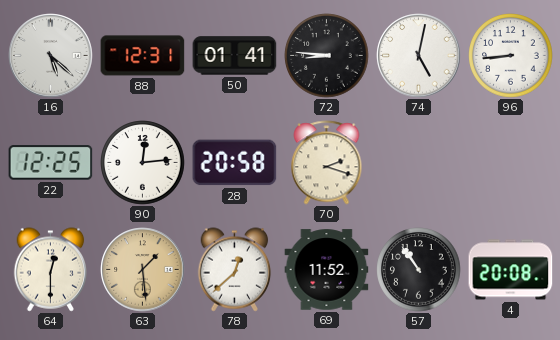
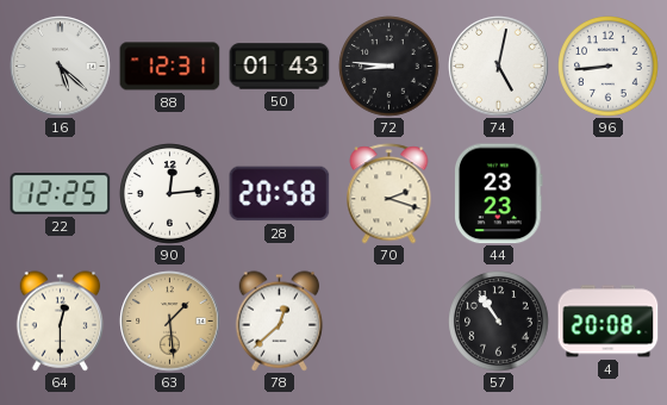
50: 01:41 -> 01:43 (280, 67)
44: none -> 23:23 (499, 194)
69: 11:52 -> none (327, 270)
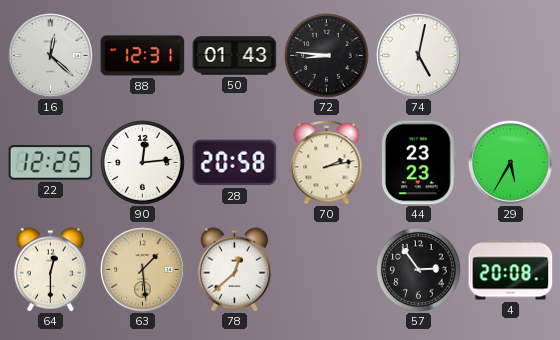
16: 5:22 -> 12:22 (51, 56)
96: 8:44 -> none (609, 67)
70: 2:18 -> 2:13 (327, 163)
29: none -> 5:35 (511, 163)
57: 10:54 -> 2:54 (419, 270)
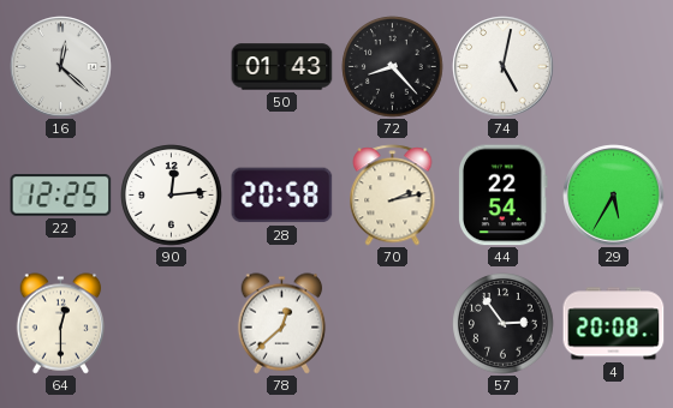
88: 12:31 -> none (143, 56)
72: 8:46 -> 8:23 (393, 67)
44: 23:23 -> 22:54 (504, 196)
63: 1:29 -> none (143, 270)
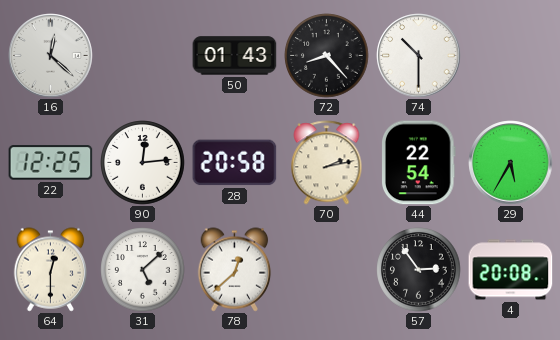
74: 5:02 -> 10:30 (419, 56)
31: none -> 5:08 (143, 270)
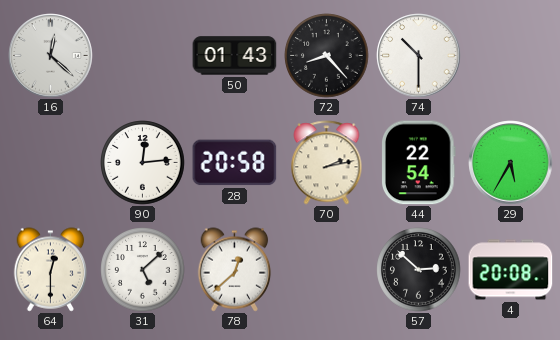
22: 12:25 -> none (51, 163)
57: 2:54 -> 2:52 (419, 270)
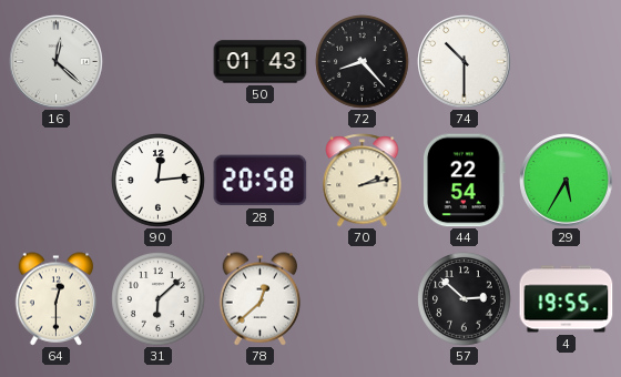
31: 5:08 -> 6:08 (159, 299)
4: 20:08 -> 19:55 (567, 299)
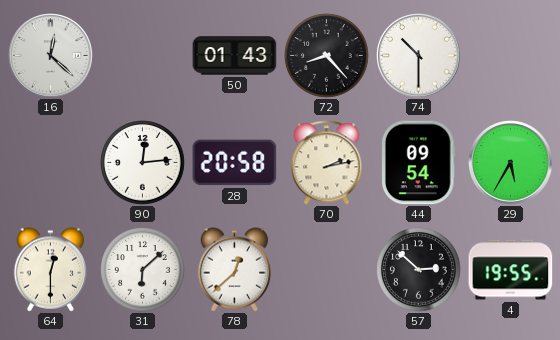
44: 22:54 -> 09:54 (419, 163)
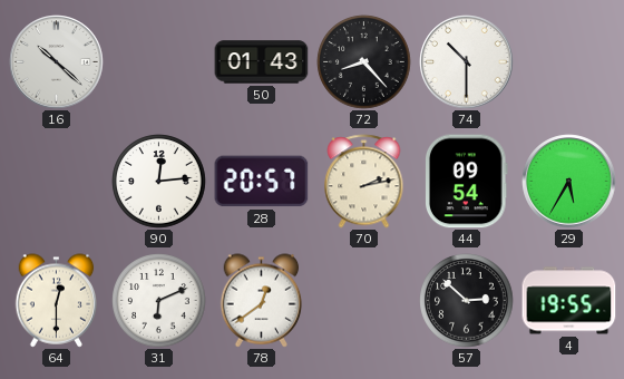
16: 12:22 -> 10:22 (57, 62)
28: 20:58 -> 20:57 (262, 182)
31: 6:08 -> 6:11 (159, 301)
78: 12:38 -> 12:39 (262, 301)
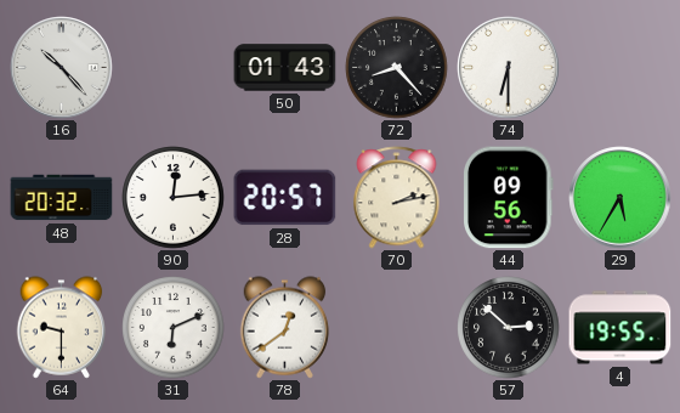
16: 10:22 -> 10:23 (62, 68)
74: 10:30 -> 6:30 (509, 68)
48: none -> 20:32 (62, 198)
44: 09:54 -> 09:56 (509, 198)
64: 12:30 -> 9:30 (62, 328)
